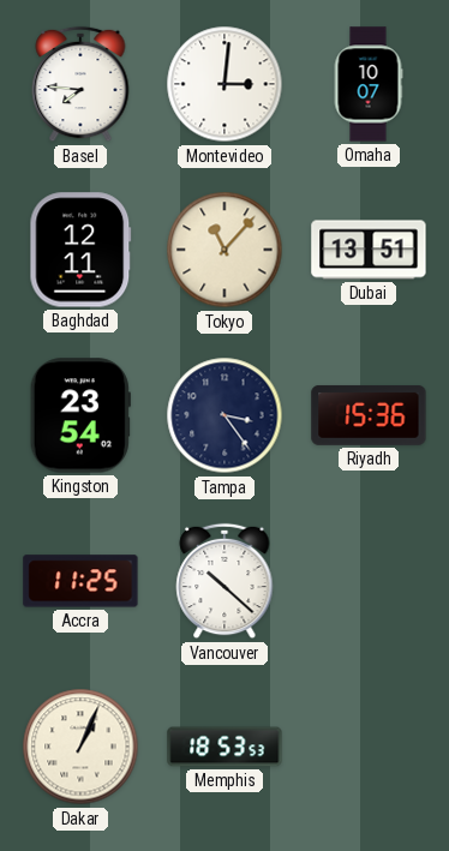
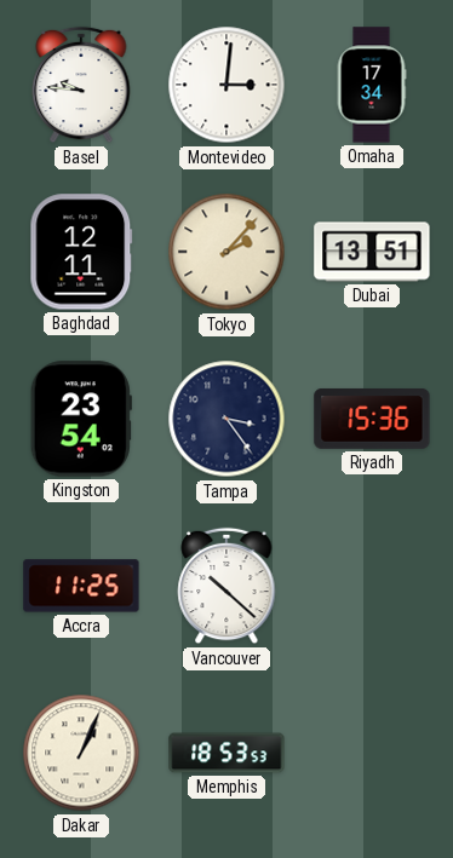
Basel: 7:46 -> 9:46 (81, 85)
Omaha: 10:07 -> 17:34 (372, 85)
Tokyo: 11:07 -> 2:07 (226, 252)
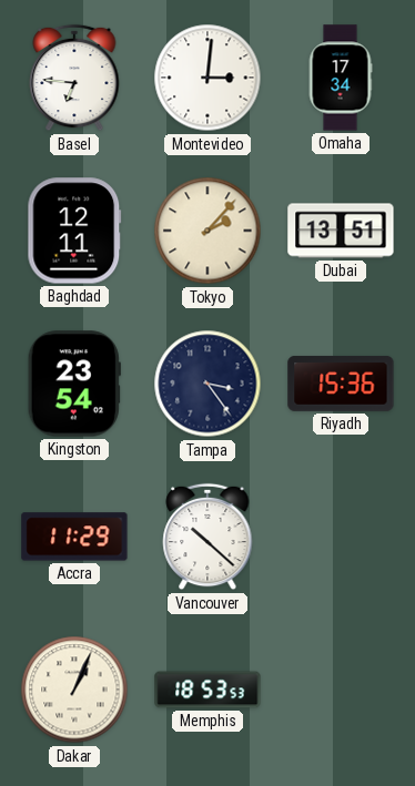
Basel: 9:46 -> 6:46 (74, 78)
Accra: 11:25 -> 11:29 (74, 537)
